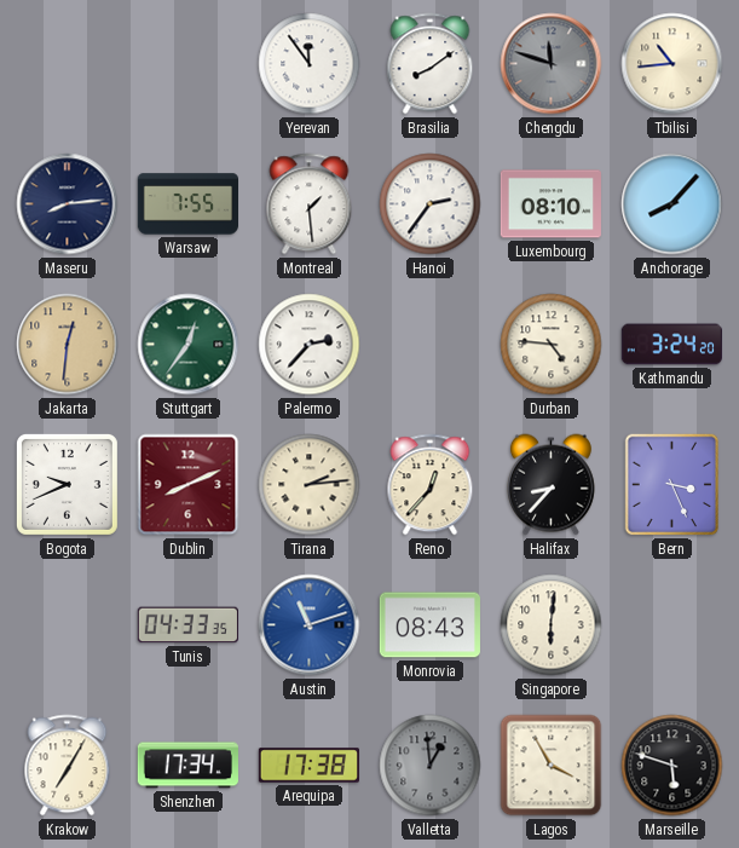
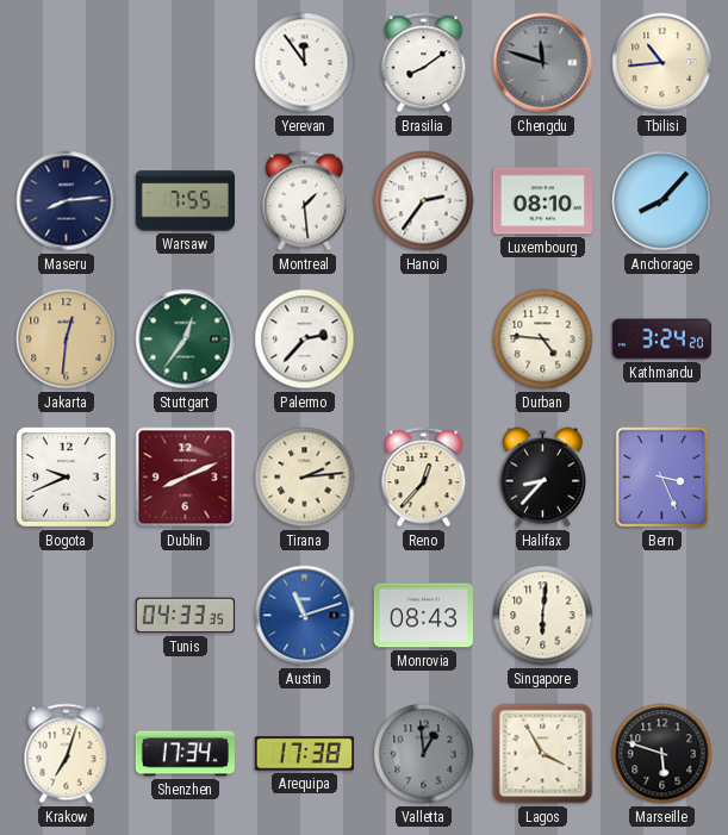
Krakow: 7:05 -> 7:03 (67, 754)
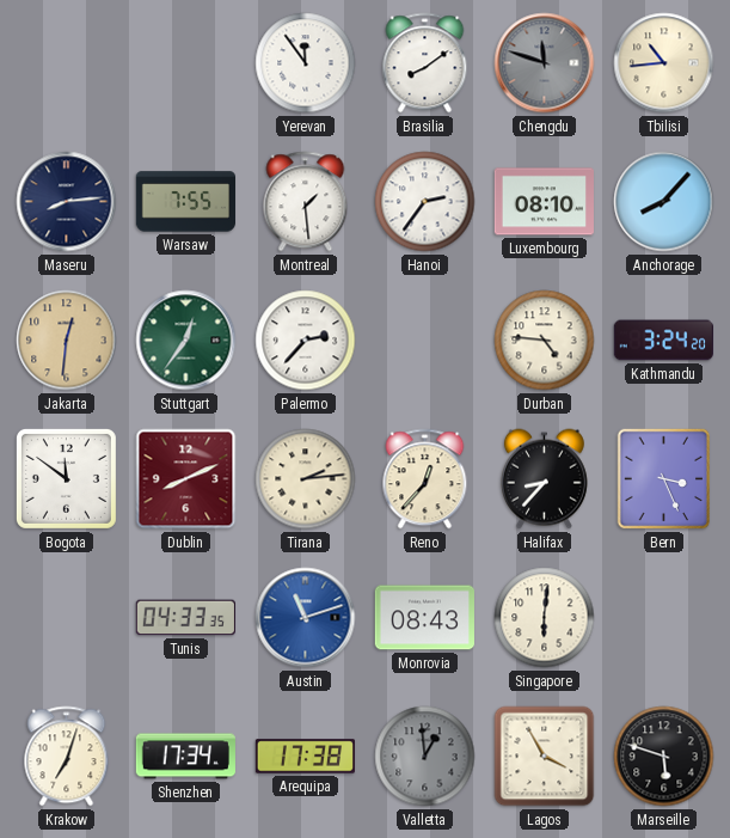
Bogota: 9:41 -> 11:51 (66, 478)
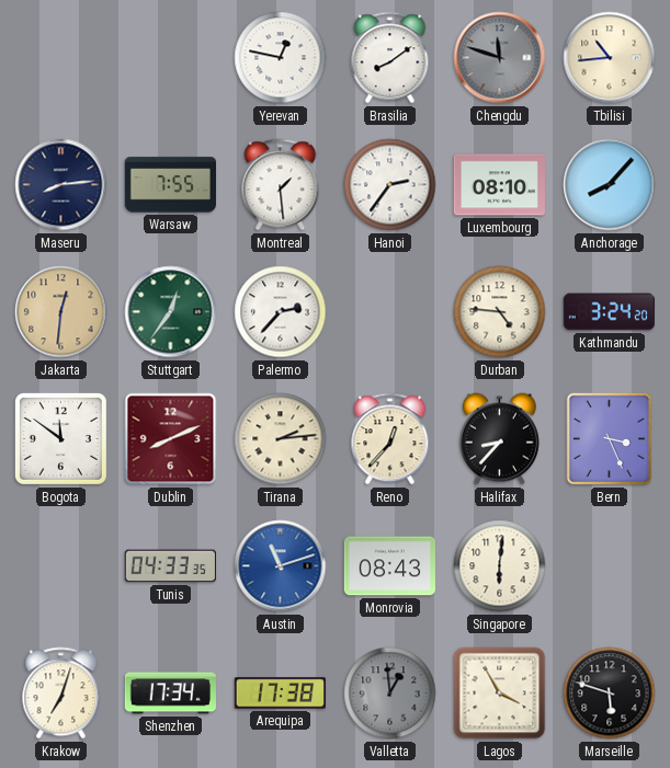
Yerevan: 11:54 -> 12:47 (281, 58)
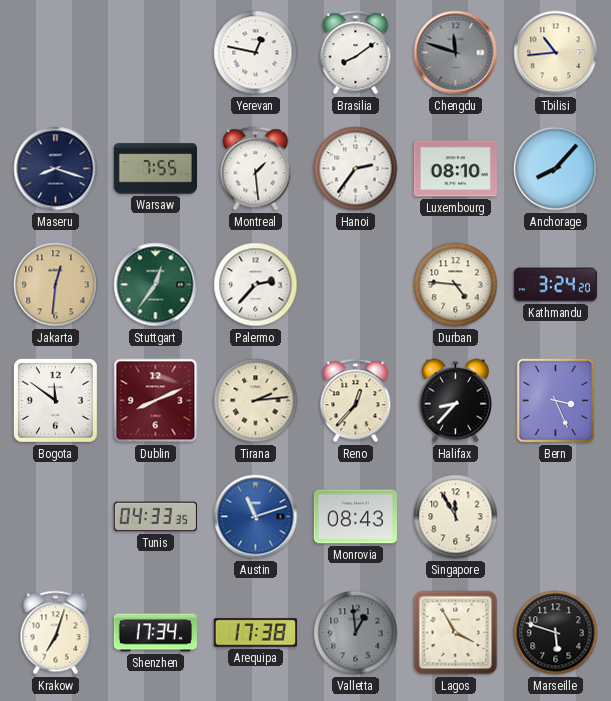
Maseru: 8:14 -> 8:18 (56, 169)
Singapore: 6:01 -> 11:55 (456, 517)
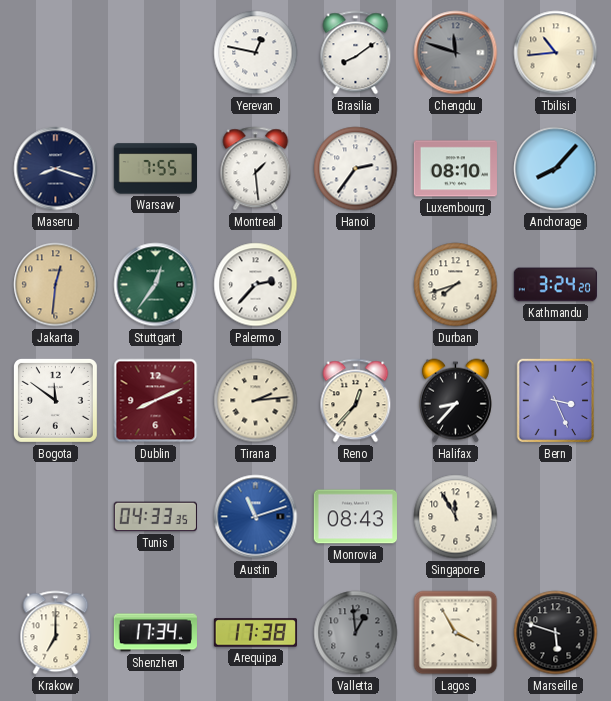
Durban: 4:46 -> 7:42 (456, 285)
Krakow: 7:03 -> 7:00 (56, 633)
